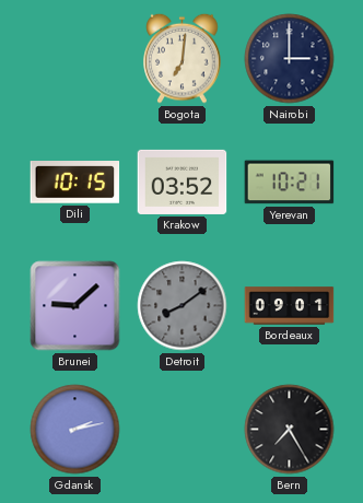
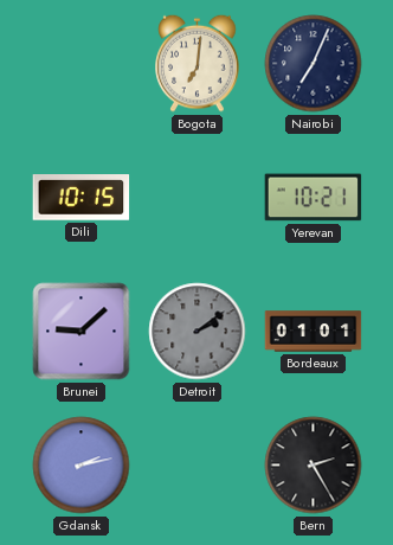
Nairobi: 3:00 -> 7:04 (314, 64)
Krakow: 03:52 -> none (183, 182)
Detroit: 8:09 -> 2:09 (198, 332)
Bordeaux: 09:01 -> 01:01 (314, 332)
Bern: 7:25 -> 2:25 (314, 466)
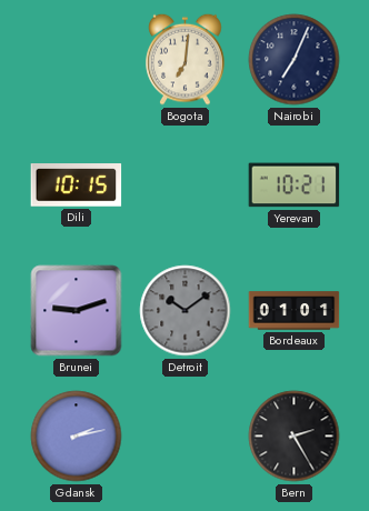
Brunei: 9:08 -> 9:12 (77, 311)
Detroit: 2:09 -> 10:09 (186, 311)
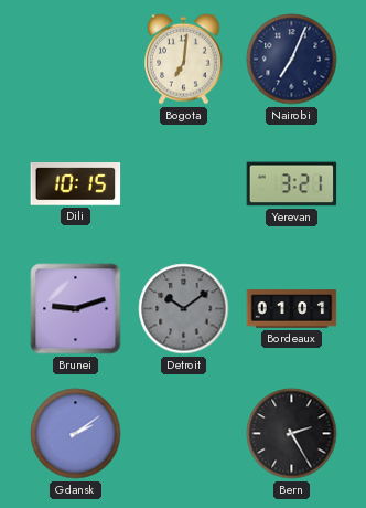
Yerevan: 10:21 -> 3:21 (292, 184)
Gdansk: 2:13 -> 2:09 (76, 434)
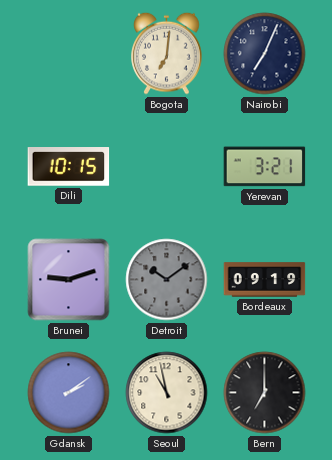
Bordeaux: 01:01 -> 09:19 (265, 280)
Seoul: none -> 10:58 (167, 393)
Bern: 2:25 -> 7:00 (265, 393)
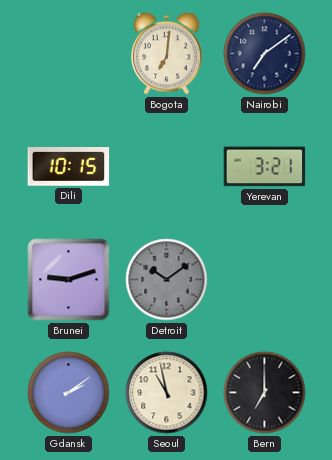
Nairobi: 7:04 -> 7:09 (265, 54)
Bordeaux: 09:19 -> none (265, 280)
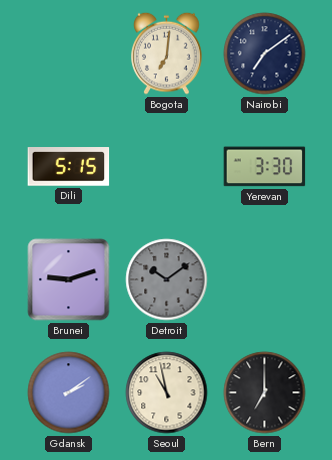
Dili: 10:15 -> 5:15 (69, 167)
Yerevan: 3:21 -> 3:30 (265, 167)
